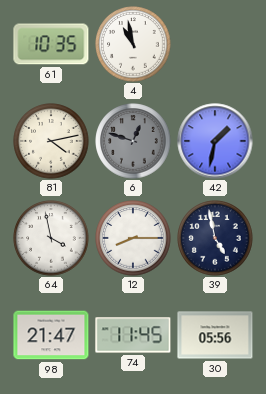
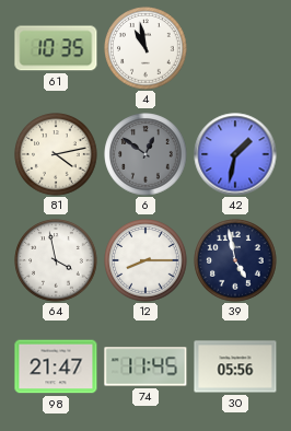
6: 12:48 -> 12:51 (145, 154)
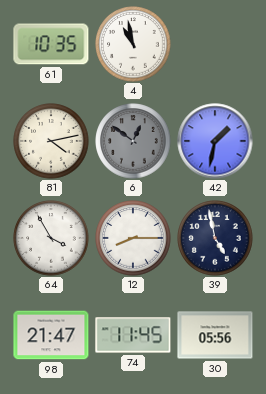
64: 3:58 -> 3:55 (51, 238)
